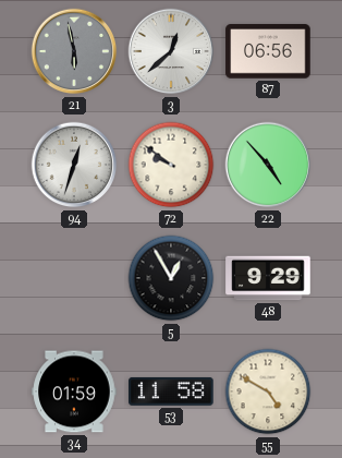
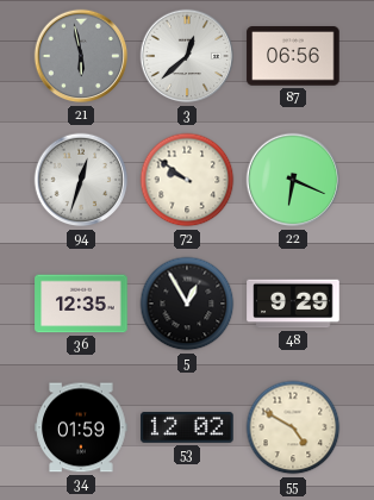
22: 4:53 -> 6:19 (293, 180)
36: none -> 12:35 (81, 304)
53: 11:58 -> 12:02 (187, 427)
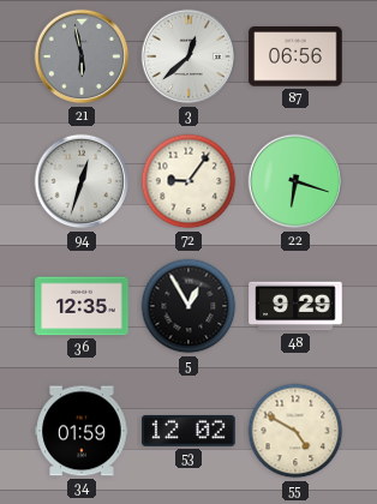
72: 9:51 -> 9:06 (188, 181)
22: 6:19 -> 6:18 (295, 181)
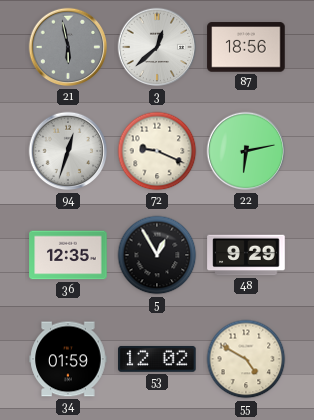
87: 06:56 -> 18:56 (246, 47)
72: 9:06 -> 9:19 (157, 151)
22: 6:18 -> 6:13 (246, 151)
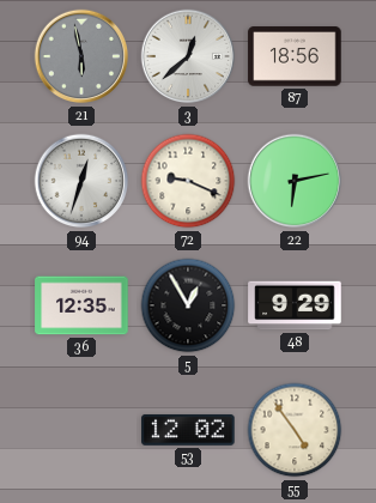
34: 01:59 -> none (68, 359)
55: 4:50 -> 4:54 (295, 430)
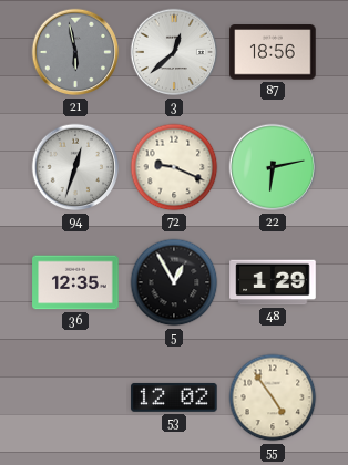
48: 9:29 -> 1:29 (273, 282)
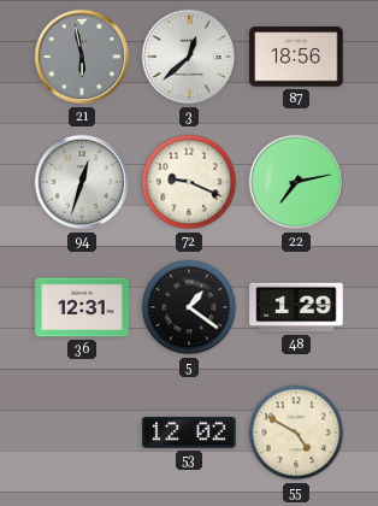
22: 6:13 -> 7:13 (296, 182)
36: 12:35 -> 12:31 (82, 307)
5: 12:55 -> 1:21 (189, 307)
55: 4:54 -> 4:50 (296, 433)
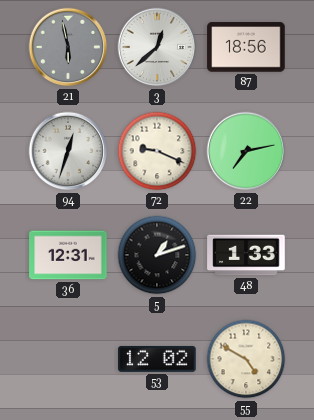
5: 1:21 -> 1:12 (157, 255)
48: 1:29 -> 1:33 (246, 255)
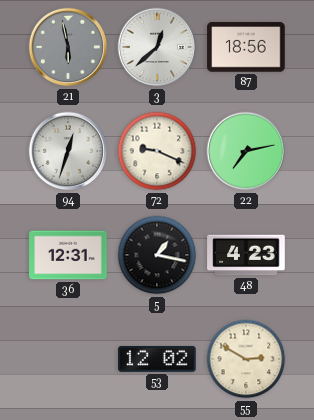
5: 1:12 -> 1:17 (157, 255)
48: 1:33 -> 4:23 (246, 255)
55: 4:50 -> 2:50 (246, 359)
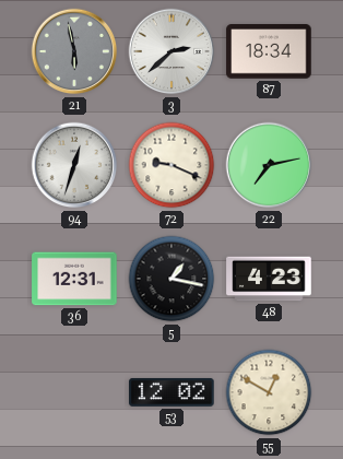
3: 12:38 -> 2:38 (171, 51)
87: 18:56 -> 18:34 (269, 51)
55: 2:50 -> 12:50 (269, 392)
